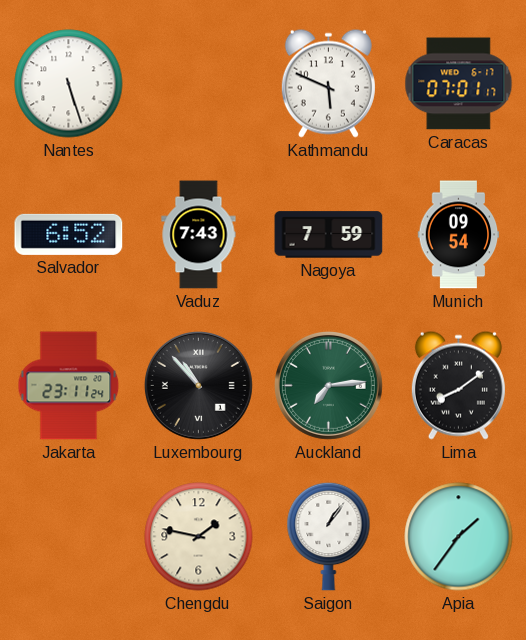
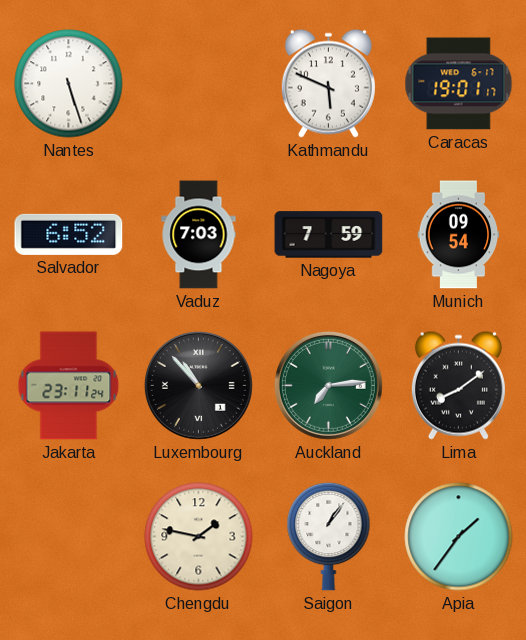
Caracas: 07:01 -> 19:01 (459, 84)
Vaduz: 7:43 -> 7:03 (199, 235)
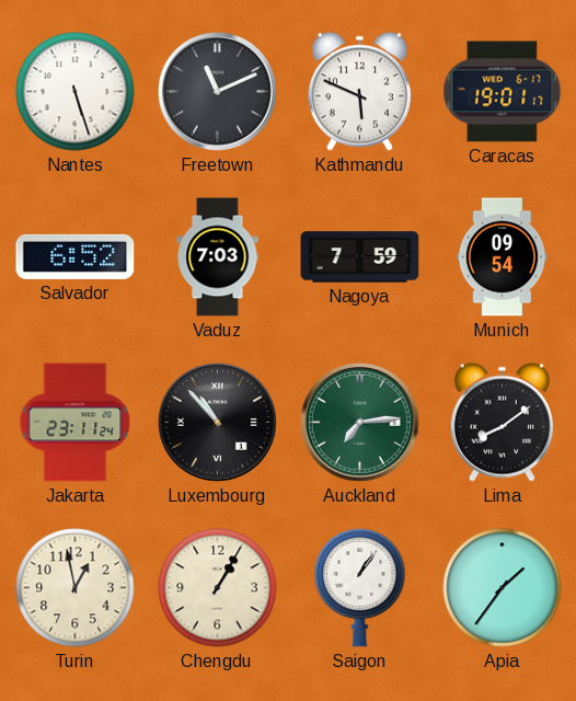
Freetown: none -> 11:11 (217, 91)
Turin: none -> 12:58 (76, 588)
Chengdu: 1:47 -> 1:05 (218, 588)
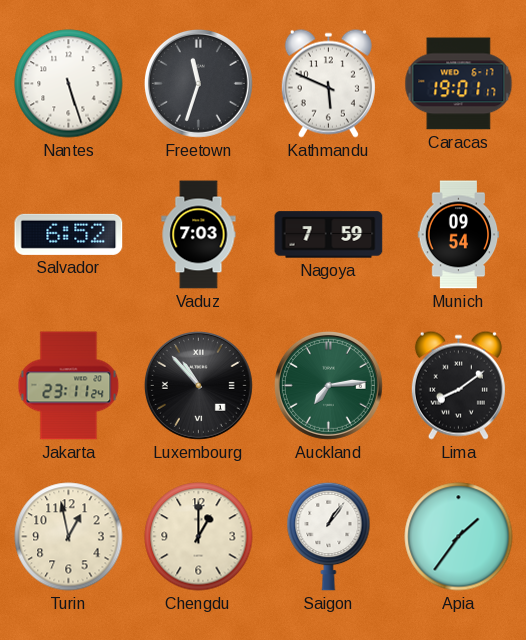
Freetown: 11:11 -> 11:33 (198, 83)
Chengdu: 1:05 -> 1:00 (199, 537)
